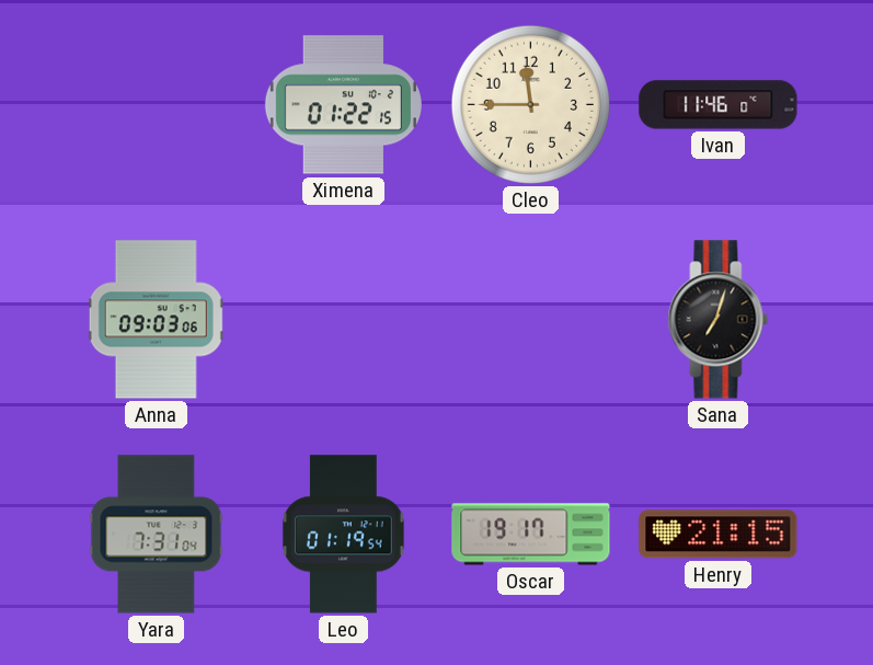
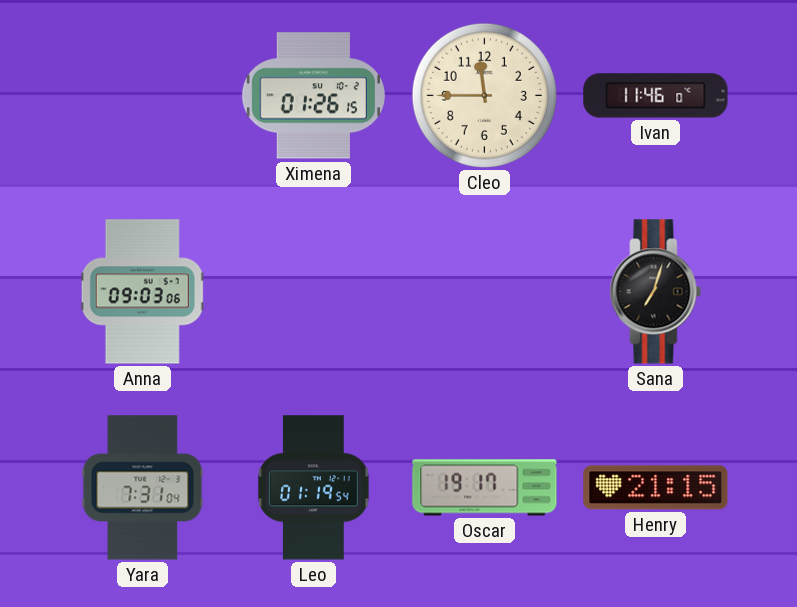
Ximena: 01:22 -> 01:26 (313, 96)
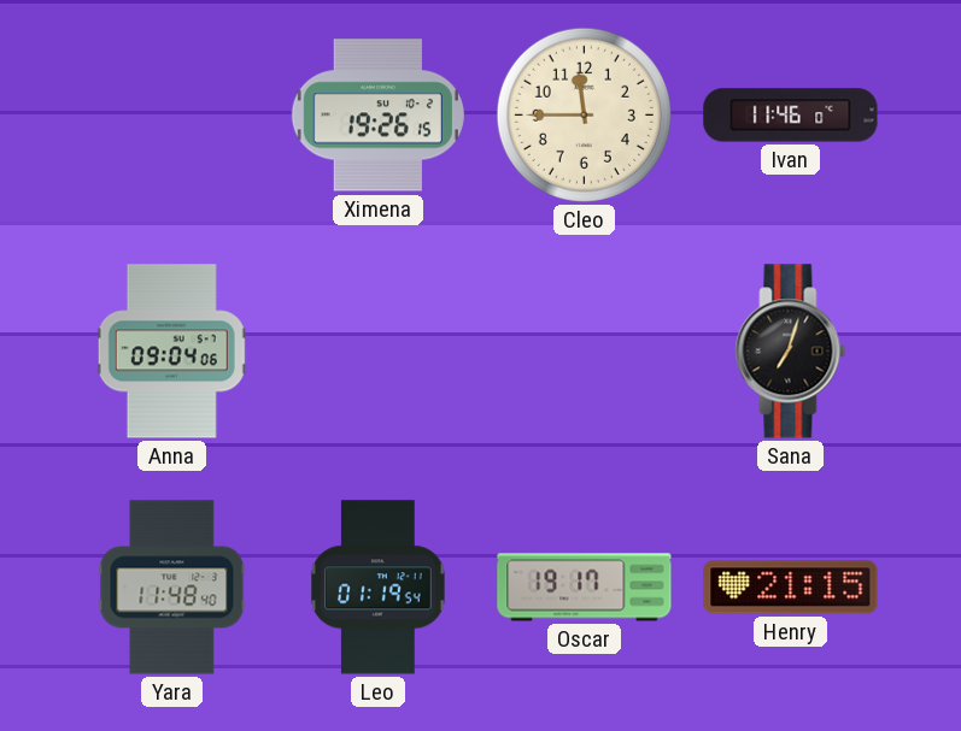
Ximena: 01:26 -> 19:26 (377, 116)
Anna: 09:03 -> 09:04 (171, 352)
Yara: 7:31 -> 11:48 (172, 588)
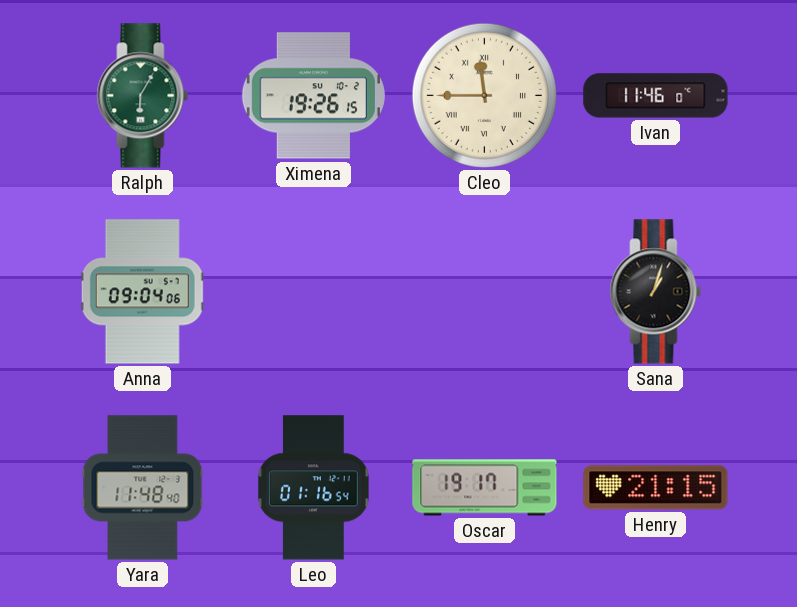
Ralph: none -> 6:05 (143, 96)
Cleo numerals: Arabic -> Roman (484, 95)
Sana: 7:03 -> 1:03 (656, 292)
Leo: 01:19 -> 01:16 (314, 488)
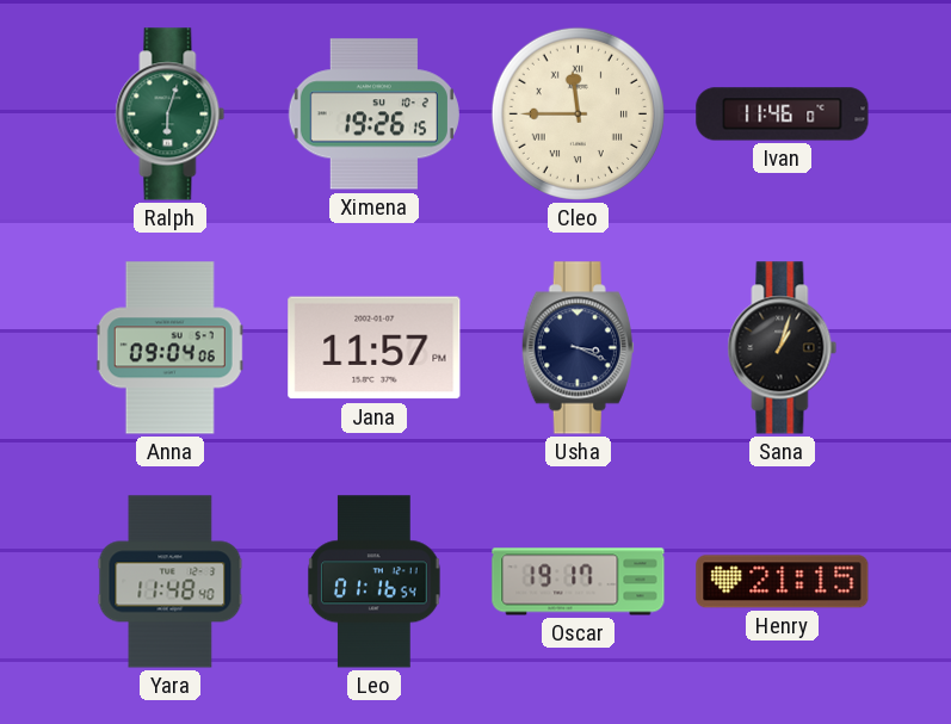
Ralph: 6:05 -> 6:03 (171, 115)
Jana: none -> 11:57 (375, 348)
Usha: none -> 3:19 (578, 348)
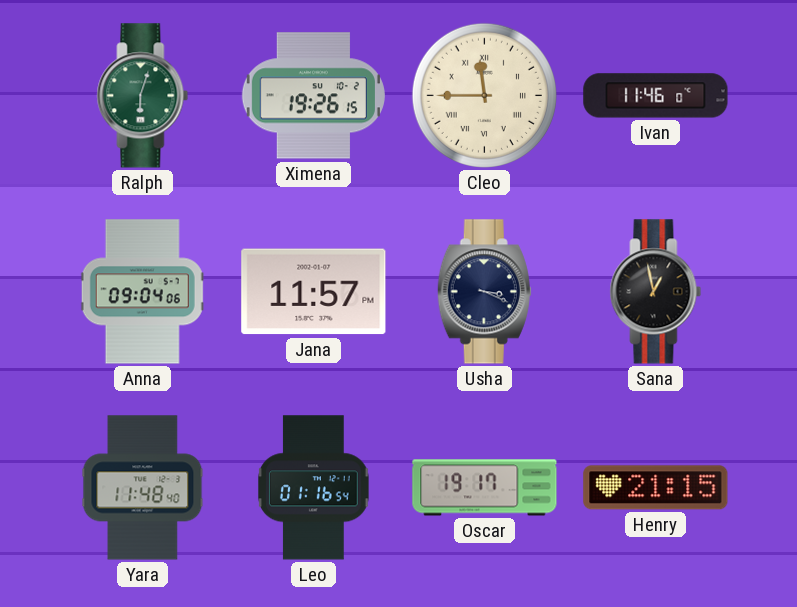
Sana: 1:03 -> 12:58 (656, 292)
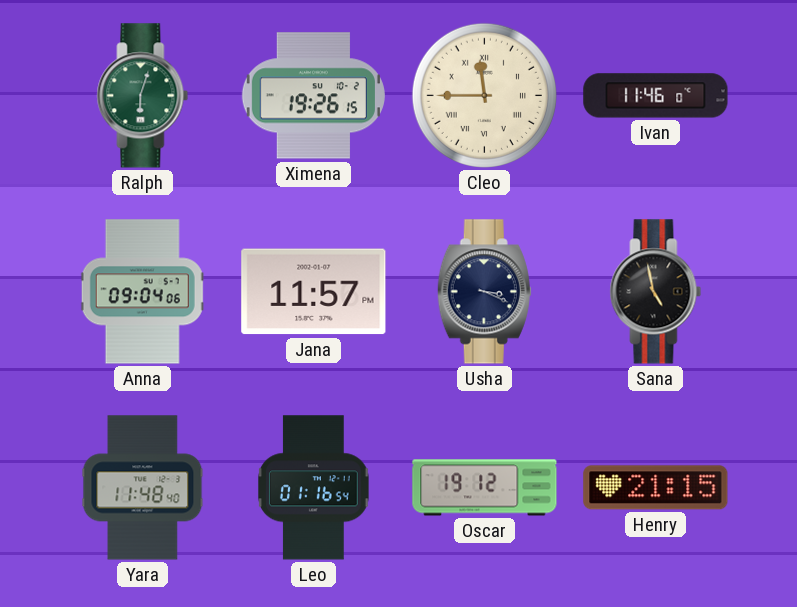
Sana: 12:58 -> 4:58 (656, 292)
Oscar: 19:17 -> 19:12 (485, 488)
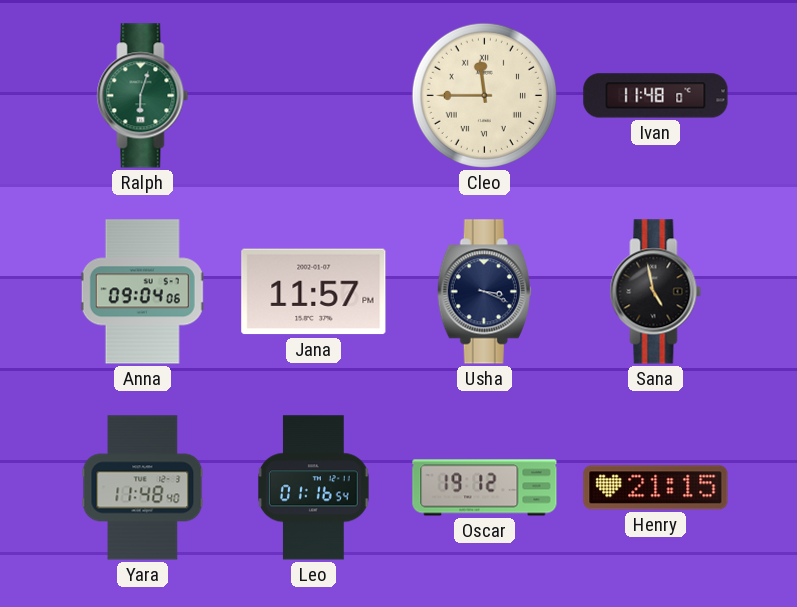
Ximena: 19:26 -> none (313, 96)
Ivan: 11:46 -> 11:48 (656, 96)
